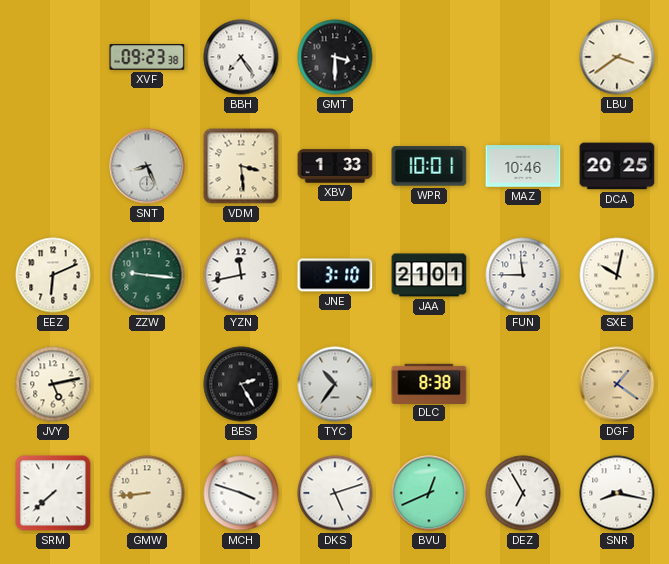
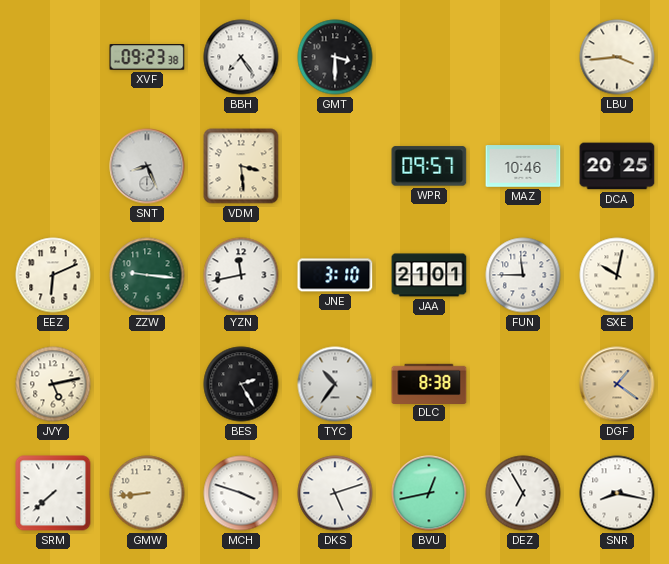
LBU: 3:39 -> 3:44 (617, 57)
XBV: 1:33 -> none (335, 166)
WPR: 10:01 -> 09:57 (429, 166)
BVU: 12:41 -> 12:43 (429, 493)
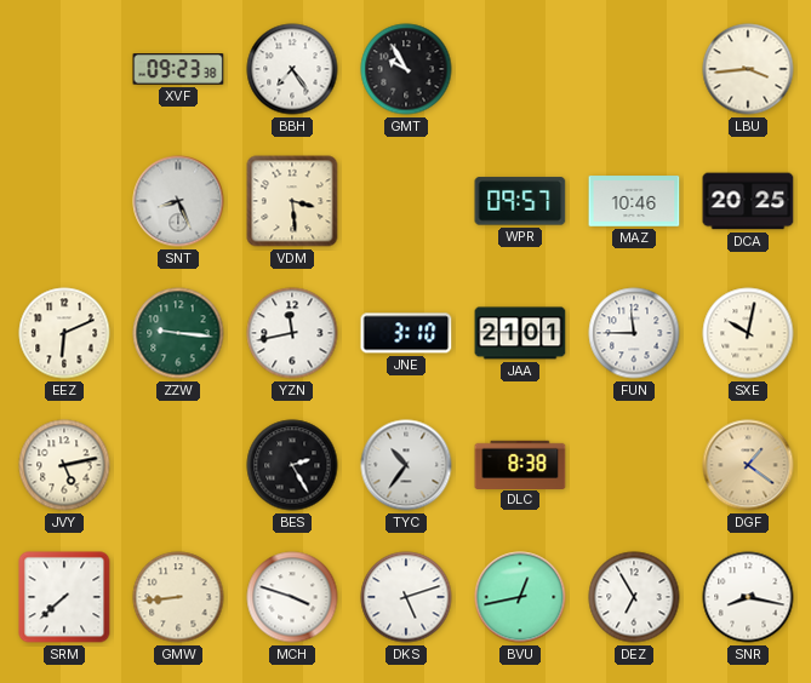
GMT: 3:30 -> 9:55 (406, 69)
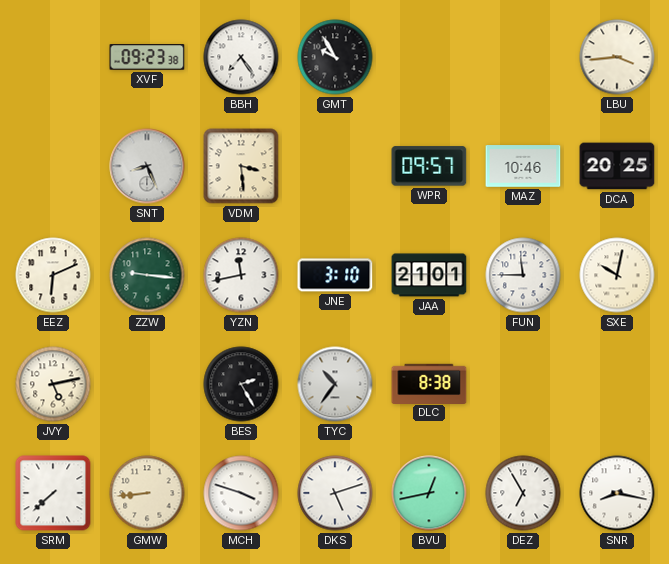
DGF: 1:21 -> none (748, 465)
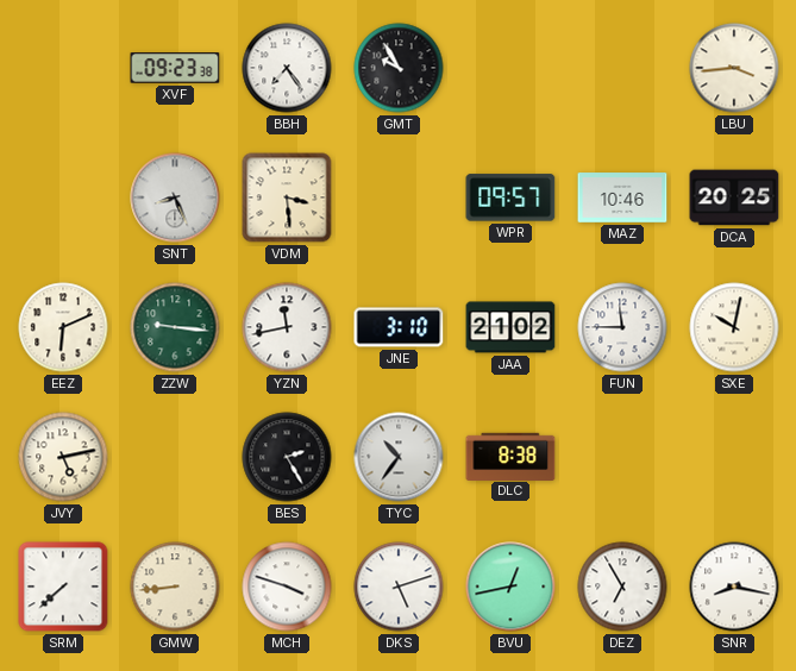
JAA: 21:01 -> 21:02 (510, 327)
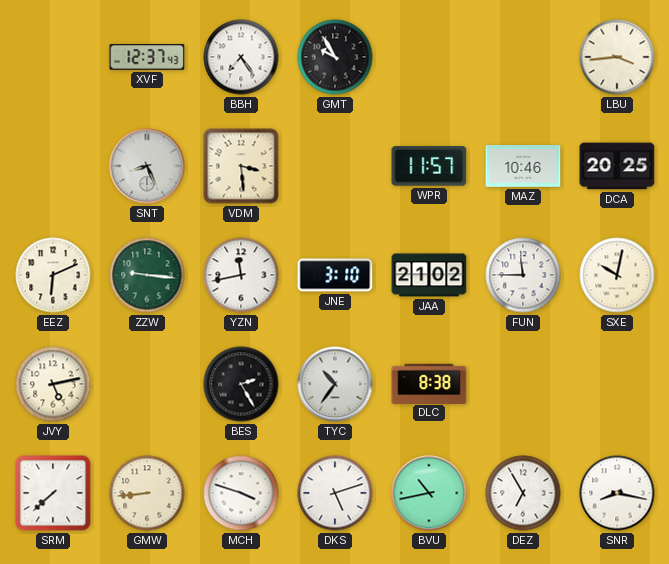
XVF: 09:23 -> 12:37 (147, 57)
WPR: 09:57 -> 11:57 (429, 166)
BVU: 12:43 -> 10:43 (429, 493)
